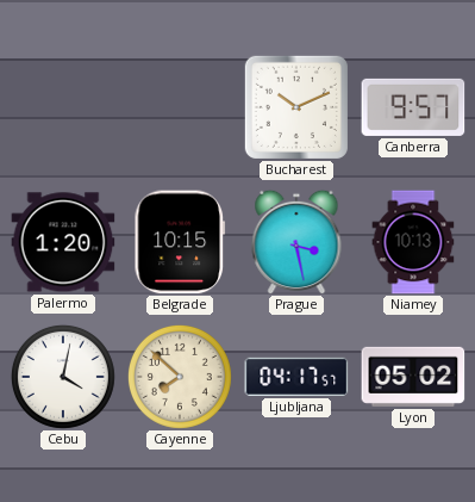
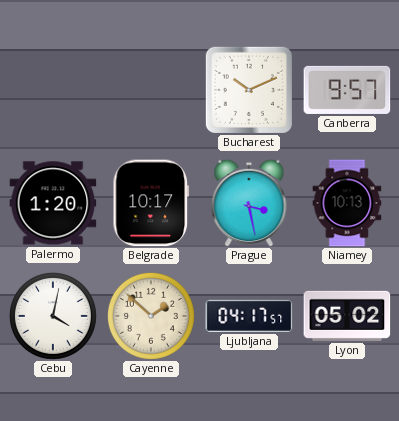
Belgrade: 10:15 -> 10:17 (151, 203)
Cayenne: 7:52 -> 1:52 (151, 316)
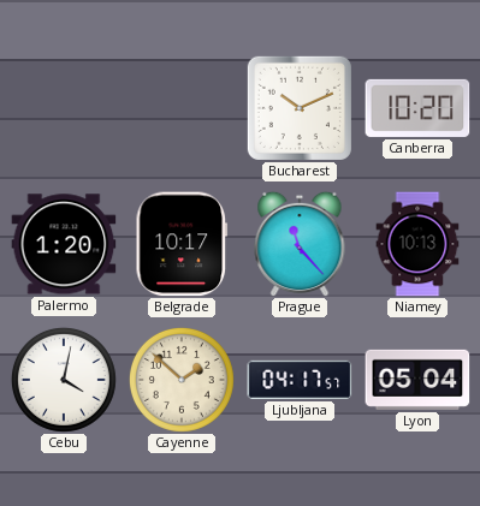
Canberra: 9:57 -> 10:20 (417, 108)
Prague: 3:28 -> 11:23 (300, 244)
Lyon: 05:02 -> 05:04 (417, 380)
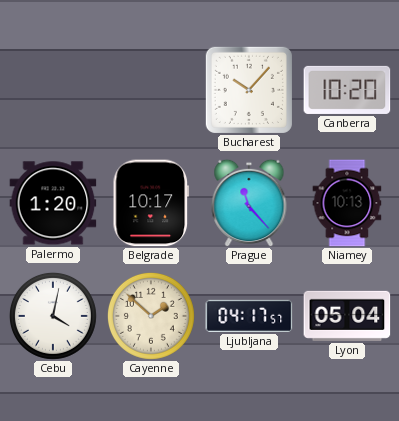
Bucharest: 10:11 -> 10:07 (249, 90)
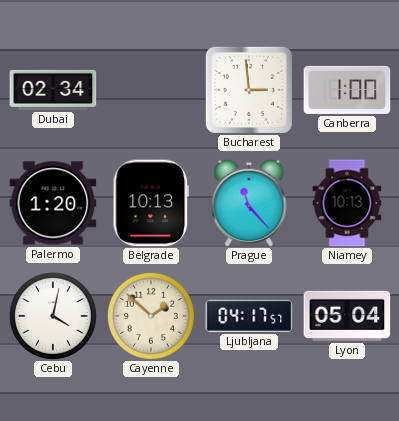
Dubai: none -> 02:34 (53, 90)
Bucharest: 10:07 -> 2:59 (249, 90)
Canberra: 10:20 -> 1:00 (347, 90)
Belgrade: 10:17 -> 10:13 (151, 203)
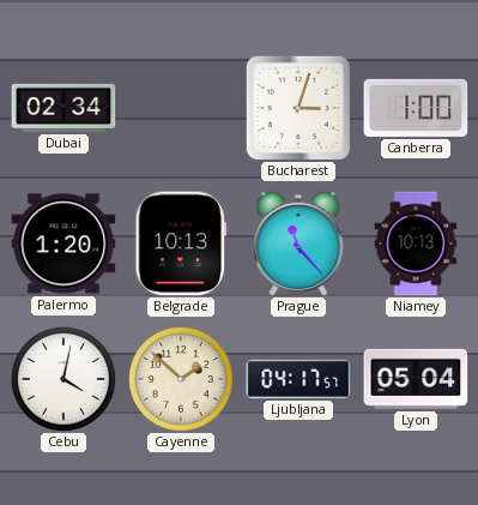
Bucharest: 2:59 -> 3:03 (298, 108)
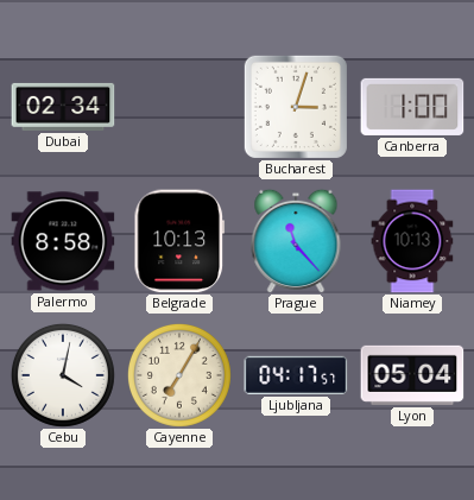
Palermo: 1:20 -> 8:58 (63, 241)
Cayenne: 1:52 -> 7:05 (179, 375)
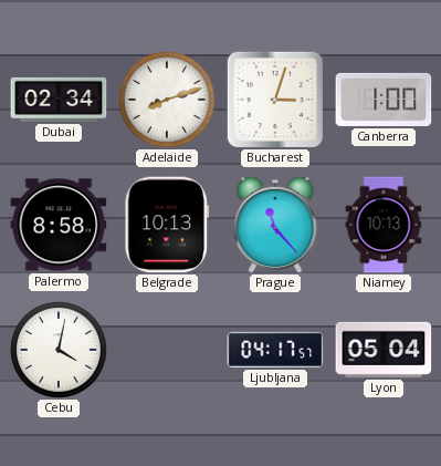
Adelaide: none -> 8:12 (167, 100)
Cayenne: 7:05 -> none (179, 375)
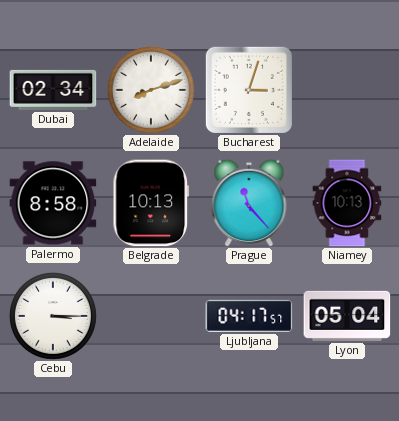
Canberra: 1:00 -> none (384, 100)
Cebu: 4:02 -> 3:15 (53, 316)
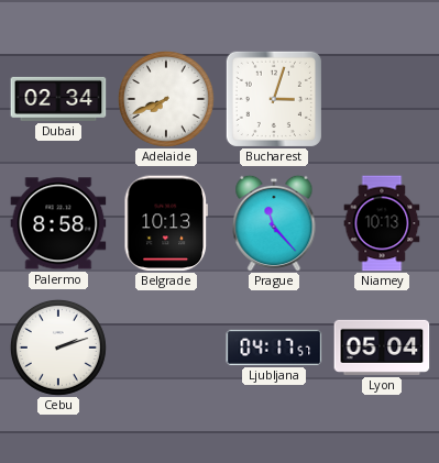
Adelaide: 8:12 -> 7:41 (166, 99)
Cebu: 3:15 -> 2:12 (58, 348)
